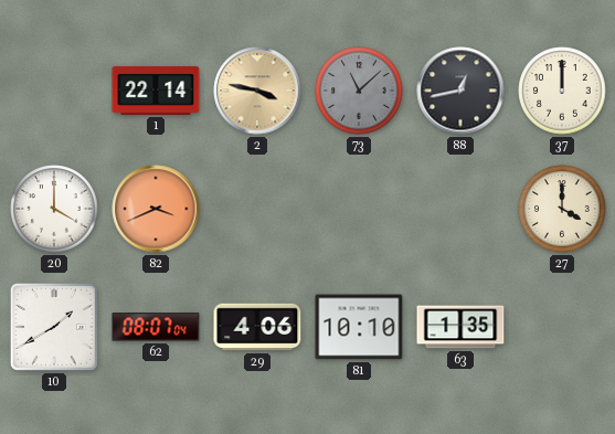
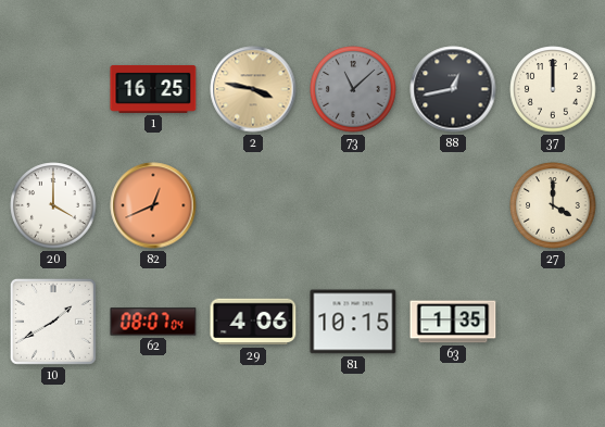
1: 22:14 -> 16:25 (153, 89)
82: 3:41 -> 12:41 (153, 205)
81: 10:10 -> 10:15 (353, 322)
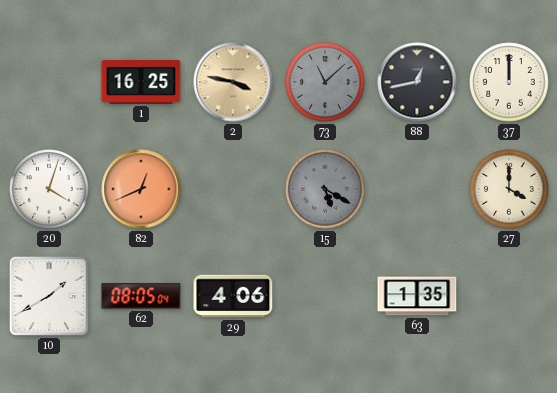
20: 4:00 -> 4:03 (49, 189)
15: none -> 5:20 (325, 189)
62: 08:07 -> 08:05 (141, 296)
81: 10:15 -> none (353, 322)
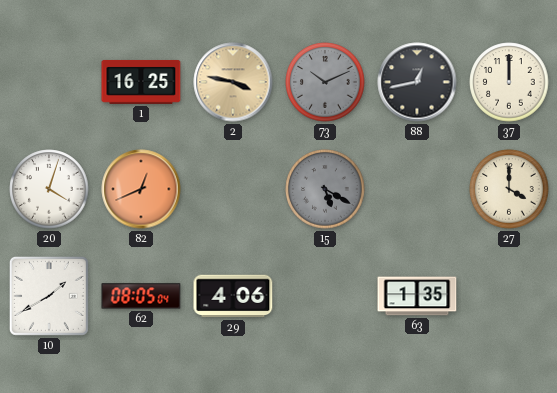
73: 11:08 -> 10:11 (325, 82)
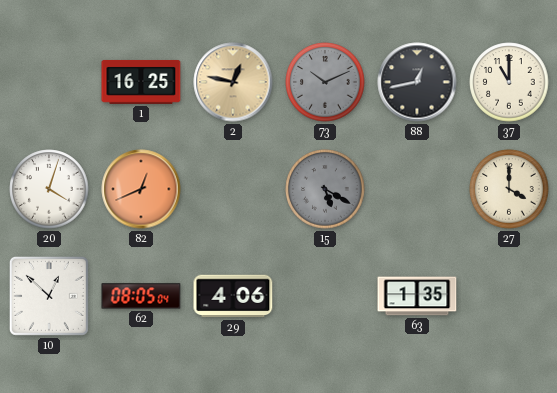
2: 3:47 -> 12:47 (233, 82)
37: 12:00 -> 11:00 (509, 82)
10: 1:40 -> 12:52 (49, 296)
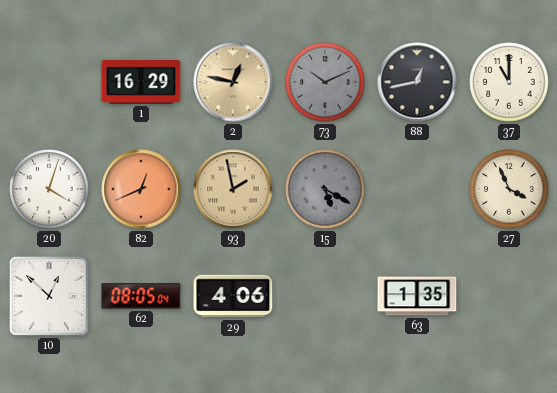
1: 16:25 -> 16:29 (141, 82)
93: none -> 1:58 (233, 189)
27: 4:00 -> 3:56 (509, 189)
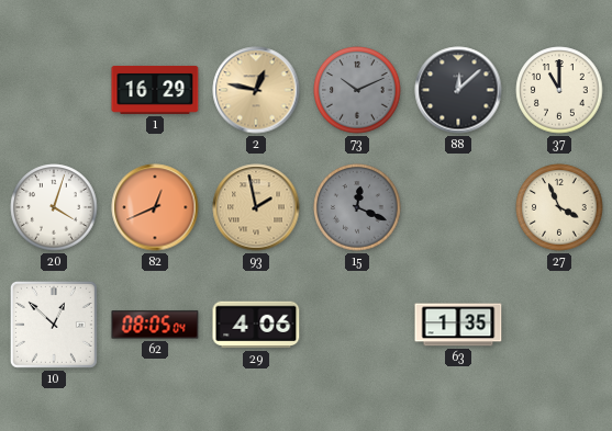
88: 12:43 -> 12:08 (458, 90)
15: 5:20 -> 12:19 (357, 207)
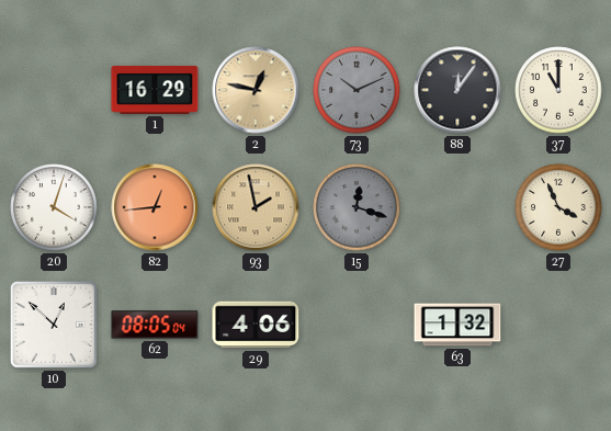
88: 12:08 -> 12:06 (457, 90)
82: 12:41 -> 12:44 (155, 207)
15: 12:19 -> 12:18 (357, 207)
63: 1:35 -> 1:32 (457, 325)
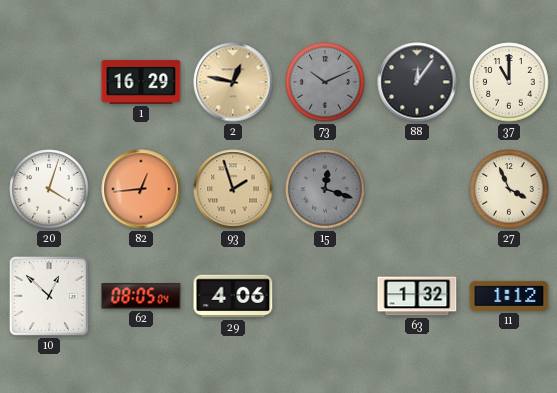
93: 1:58 -> 1:57 (233, 189)
11: none -> 1:12 (509, 296)
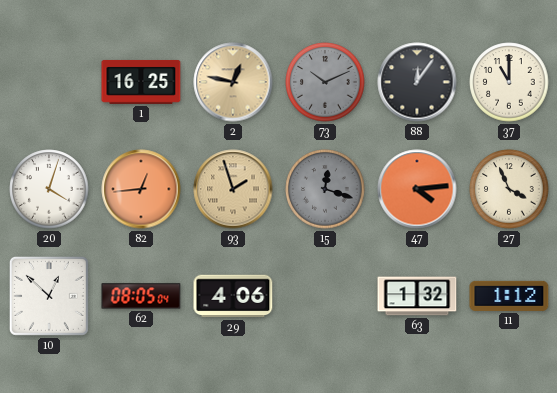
1: 16:29 -> 16:25 (141, 82)
47: none -> 4:14 (417, 189)
